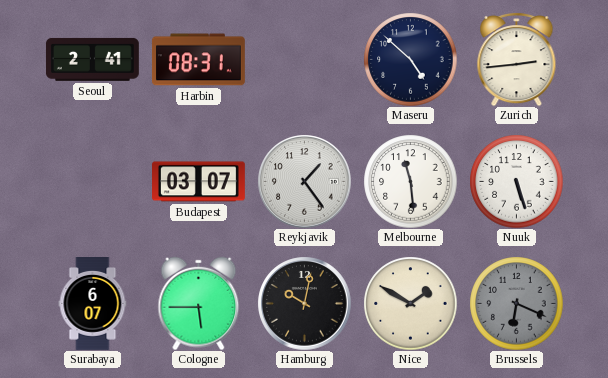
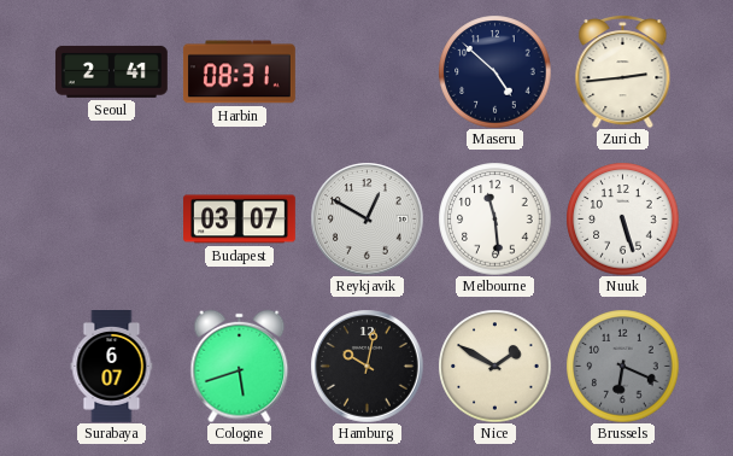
Reykjavik: 1:24 -> 12:50 (366, 218)
Cologne: 5:45 -> 5:42 (240, 366)
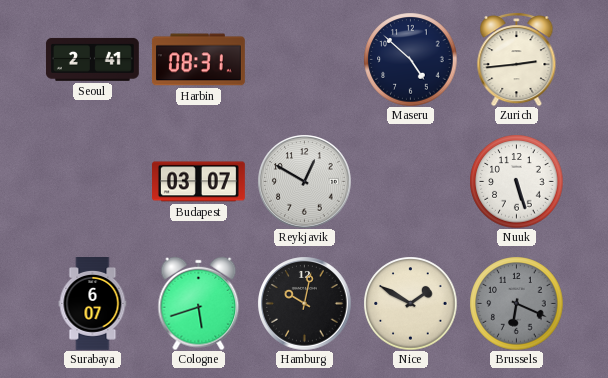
Melbourne: 11:29 -> none (494, 218)
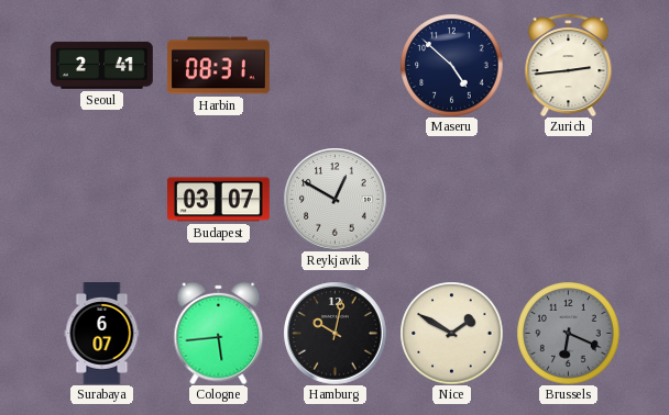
Nuuk: 5:27 -> none (516, 181)
Cologne: 5:42 -> 5:44 (219, 333)
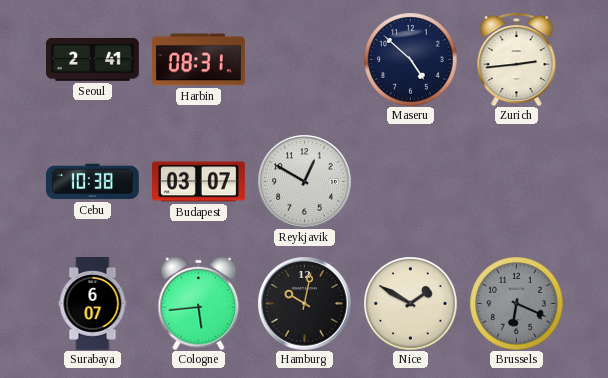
Cebu: none -> 10:38 (92, 182)
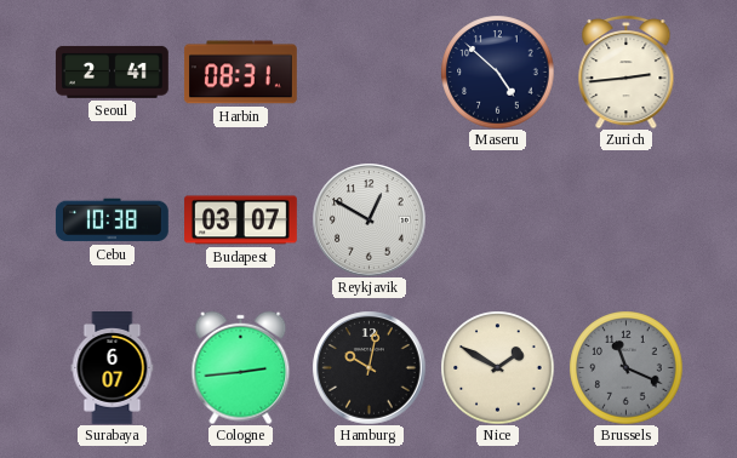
Cologne: 5:44 -> 2:44 (241, 367)
Brussels: 6:19 -> 11:19 (625, 367)
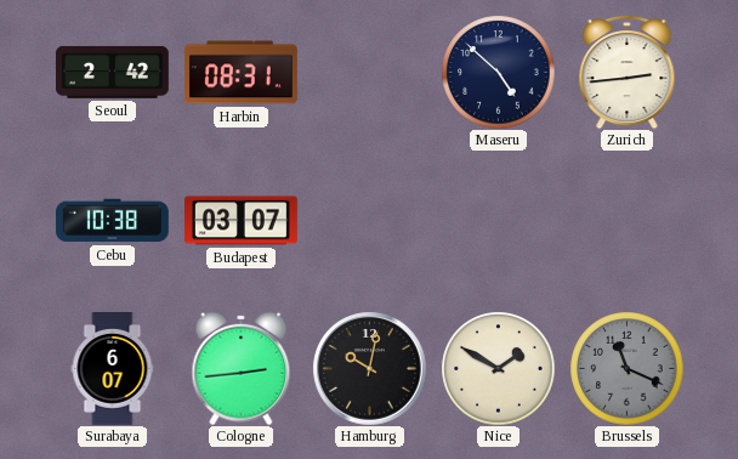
Seoul: 2:41 -> 2:42 (112, 72)
Reykjavik: 12:50 -> none (368, 219)
